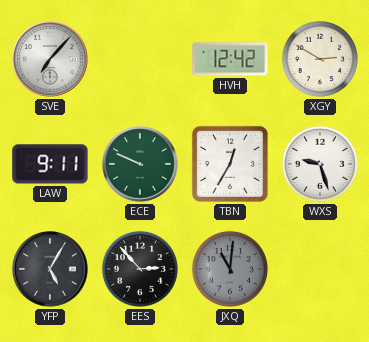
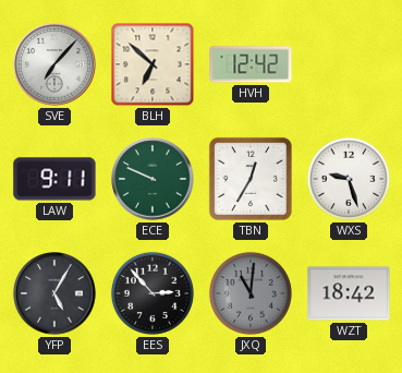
BLH: none -> 6:52 (153, 64)
XGY: 2:50 -> none (320, 59)
WZT: none -> 18:42 (349, 293)
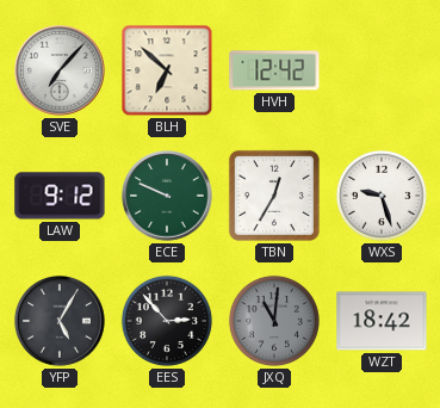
LAW: 9:11 -> 9:12 (60, 196)
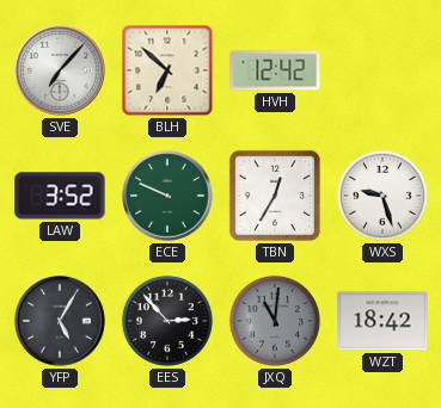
LAW: 9:12 -> 3:52 (60, 196)
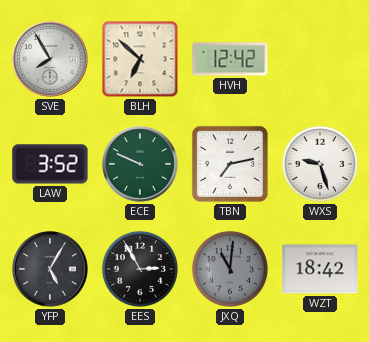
SVE: 7:07 -> 7:55 (50, 59)
TBN: 12:35 -> 7:13 (230, 164)
EES: 2:53 -> 2:55 (140, 269)
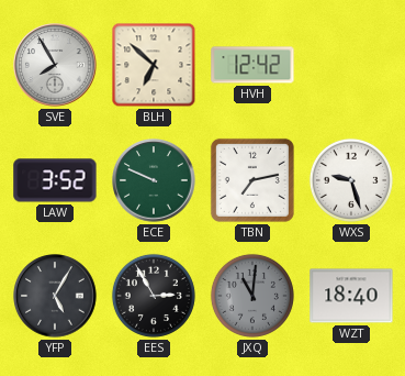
WZT: 18:42 -> 18:40 (351, 296)
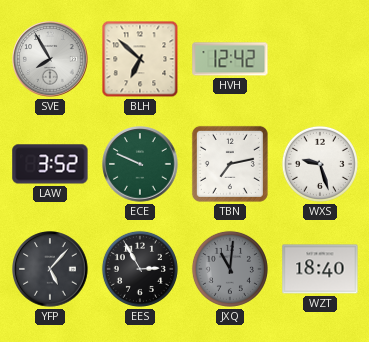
YFP: 5:05 -> 5:07 (50, 269)
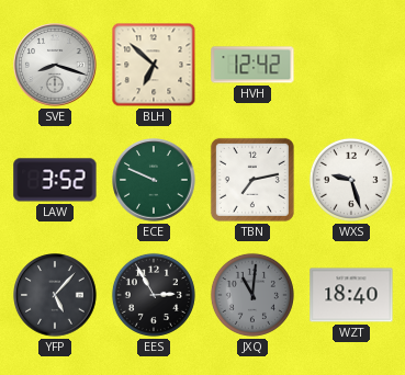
SVE: 7:55 -> 8:18 (55, 65)
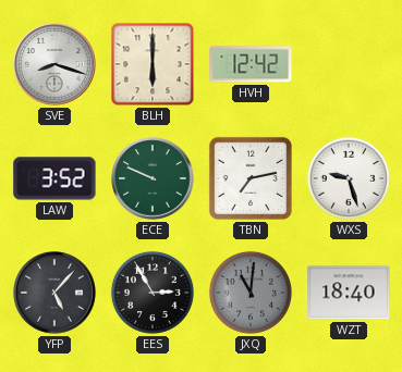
BLH: 6:52 -> 6:00 (153, 64)
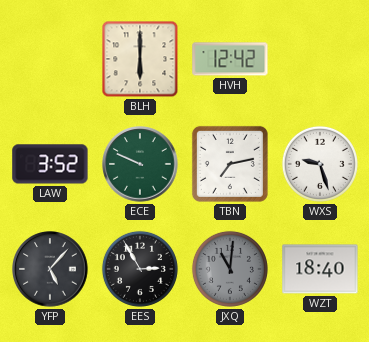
SVE: 8:18 -> none (54, 64)
